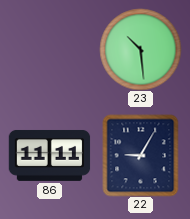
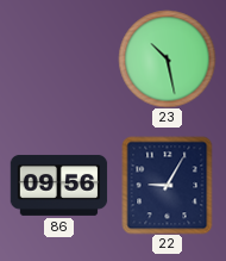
23: 10:29 -> 10:28 (167, 58)
86: 11:11 -> 09:56 (58, 185)
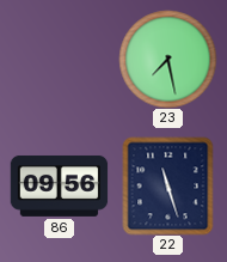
23: 10:28 -> 7:28 (167, 59)
22: 9:05 -> 11:27 (168, 185)
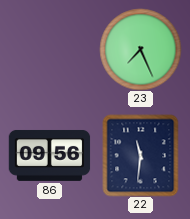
23: 7:28 -> 7:26 (140, 49)
22: 11:27 -> 11:31 (141, 155)
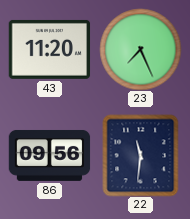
43: none -> 11:20 (49, 49)
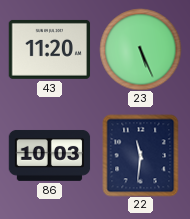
23: 7:26 -> 5:26 (140, 49)
86: 09:56 -> 10:03 (49, 155)
